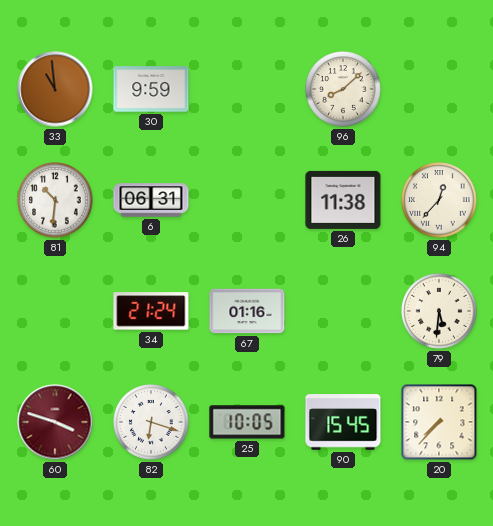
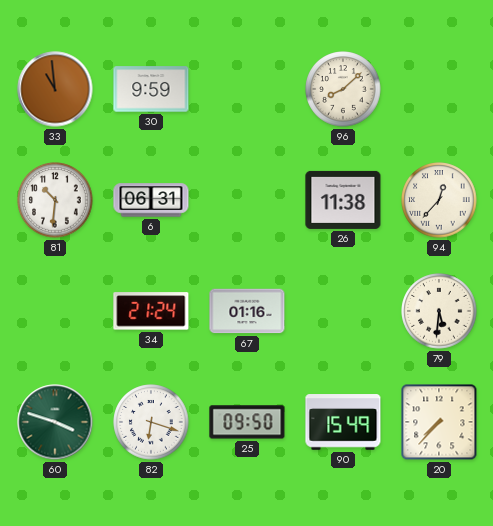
60 dial: burgundy -> green (55, 422)
25: 10:05 -> 09:50 (247, 422)
90: 15:45 -> 15:49 (343, 422)
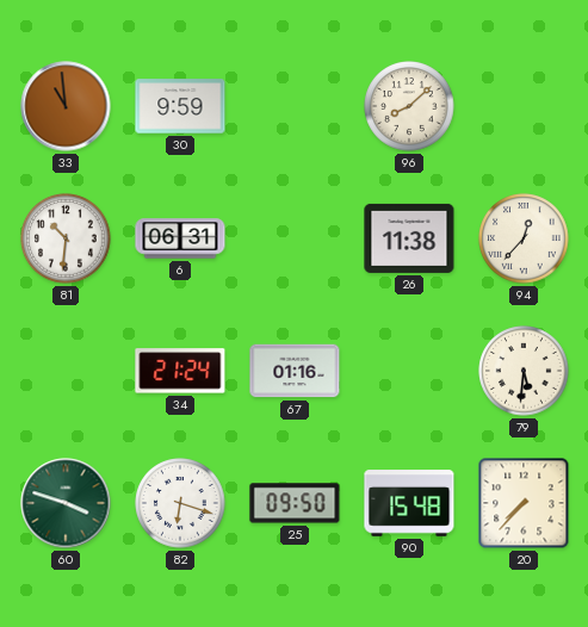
90: 15:49 -> 15:48 (409, 503)
